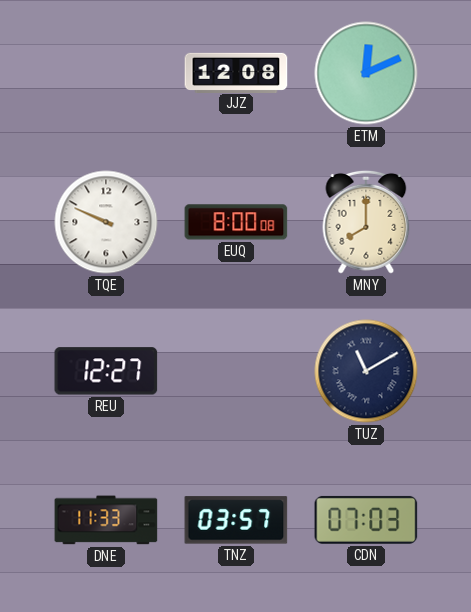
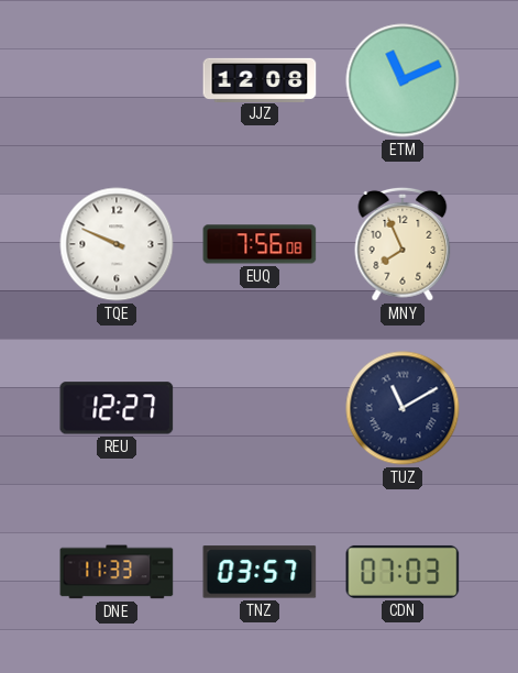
ETM: 12:11 -> 11:11 (403, 80)
EUQ: 8:00 -> 7:56 (260, 244)
MNY: 8:00 -> 7:56 (403, 244)
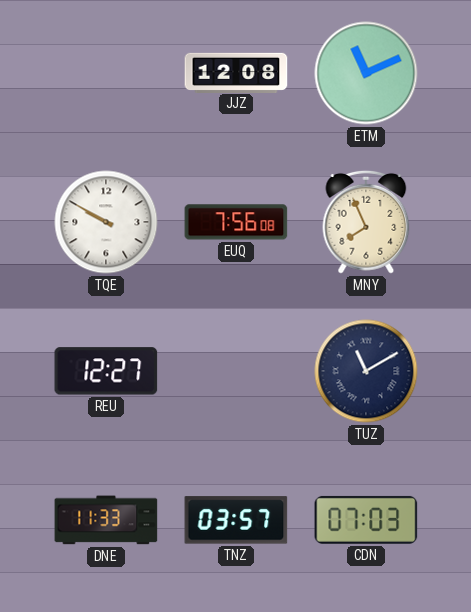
TQE: 9:49 -> 9:50 (106, 222)
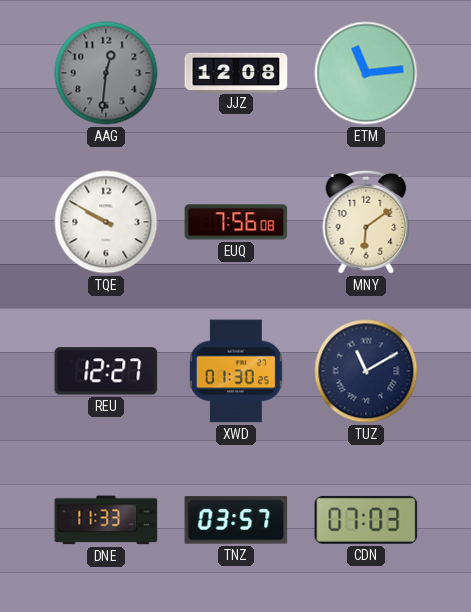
AAG: none -> 12:31 (106, 73)
ETM: 11:11 -> 11:14 (366, 73)
MNY: 7:56 -> 6:09 (366, 222)
XWD: none -> 01:30 (236, 371)
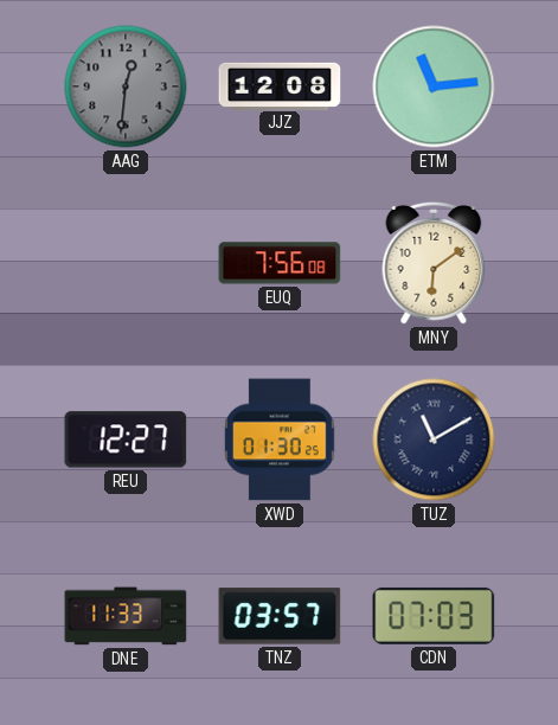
TQE: 9:50 -> none (106, 222)
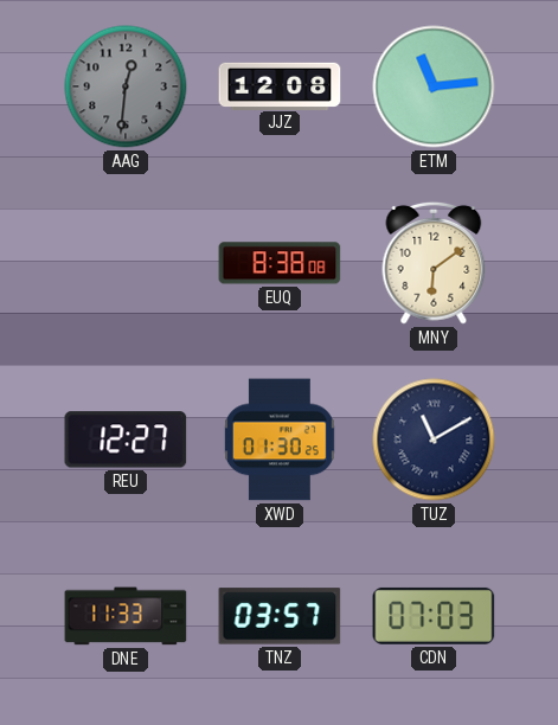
EUQ: 7:56 -> 8:38 (280, 263)
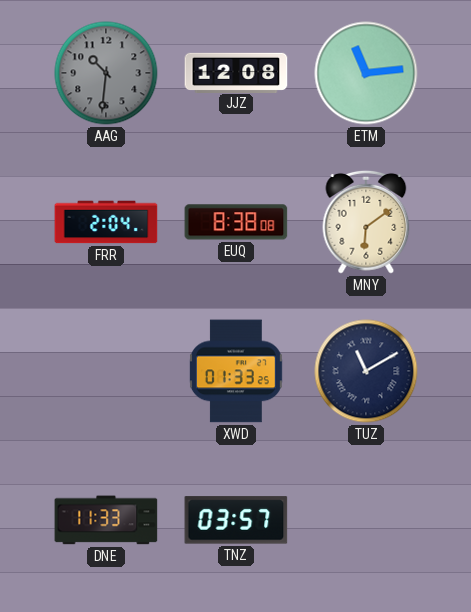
AAG: 12:31 -> 10:31 (106, 73)
FRR: none -> 2:04 (106, 222)
REU: 12:27 -> none (126, 440)
XWD: 01:30 -> 01:33 (236, 371)
CDN: 07:03 -> none (434, 616)
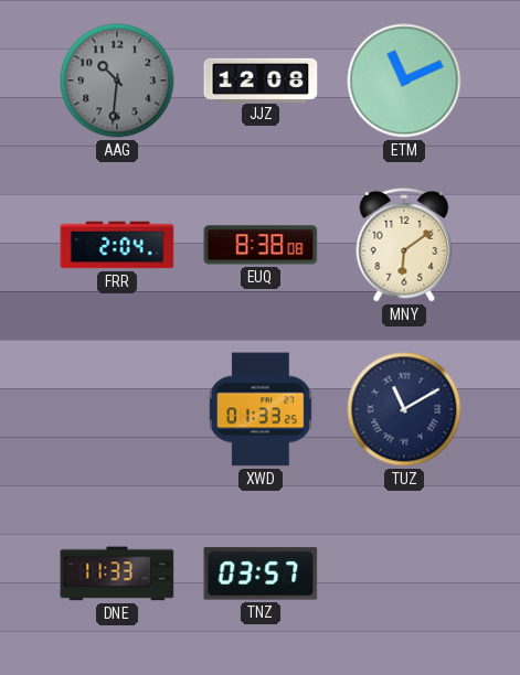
ETM: 11:14 -> 11:11 (404, 81)
